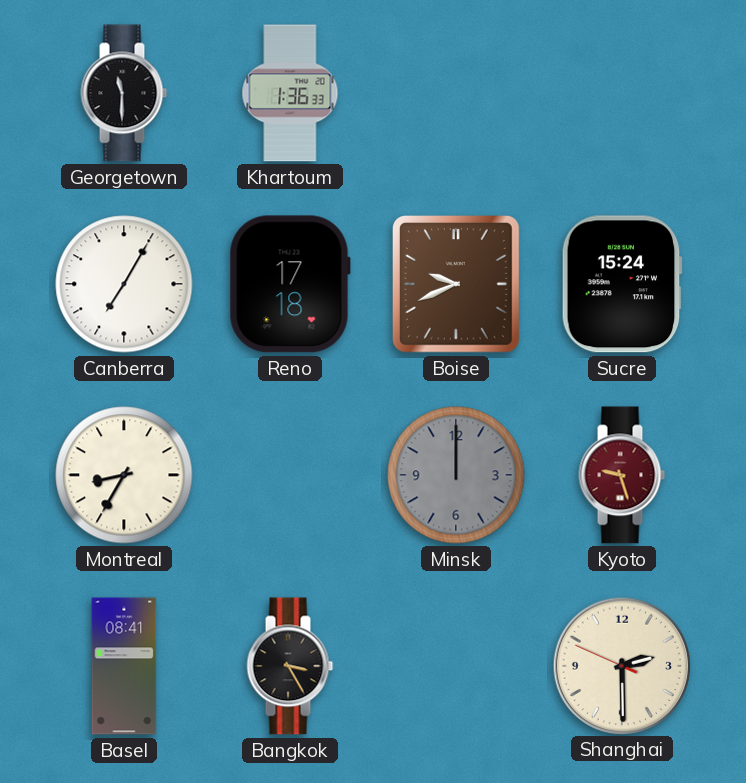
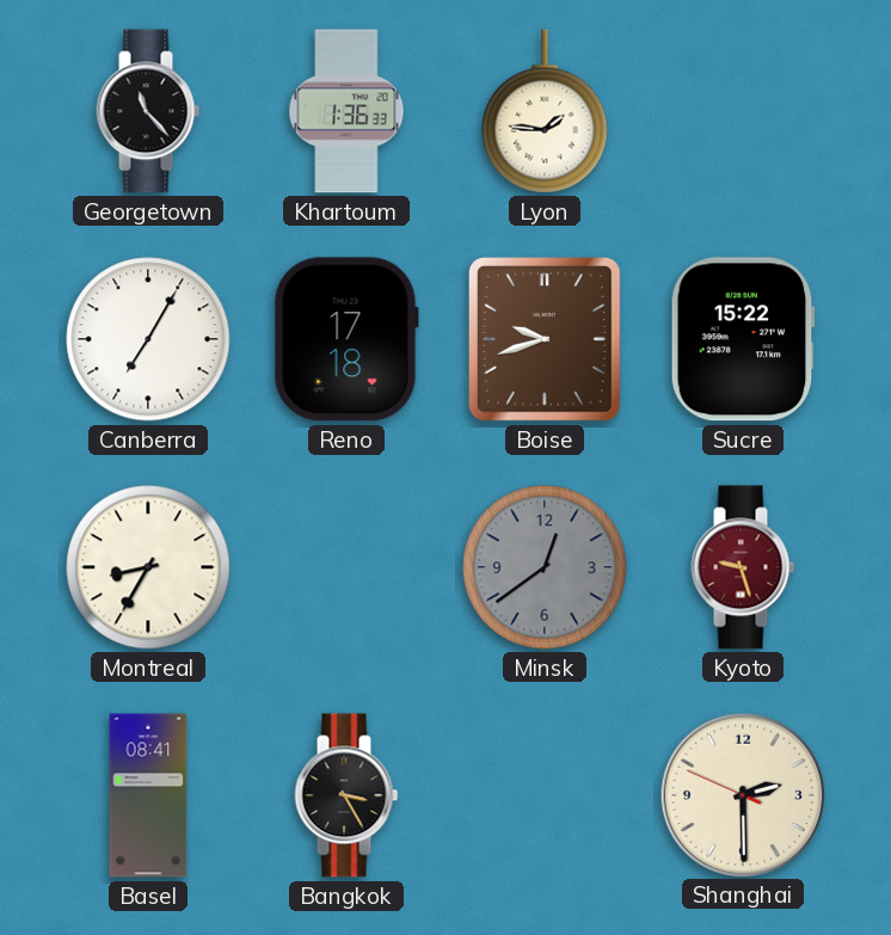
Georgetown: 11:30 -> 11:23 (148, 111)
Lyon: none -> 1:46 (545, 111)
Boise: 9:41 -> 9:42 (545, 340)
Sucre: 15:24 -> 15:22 (743, 339)
Minsk: 12:00 -> 12:39 (545, 567)
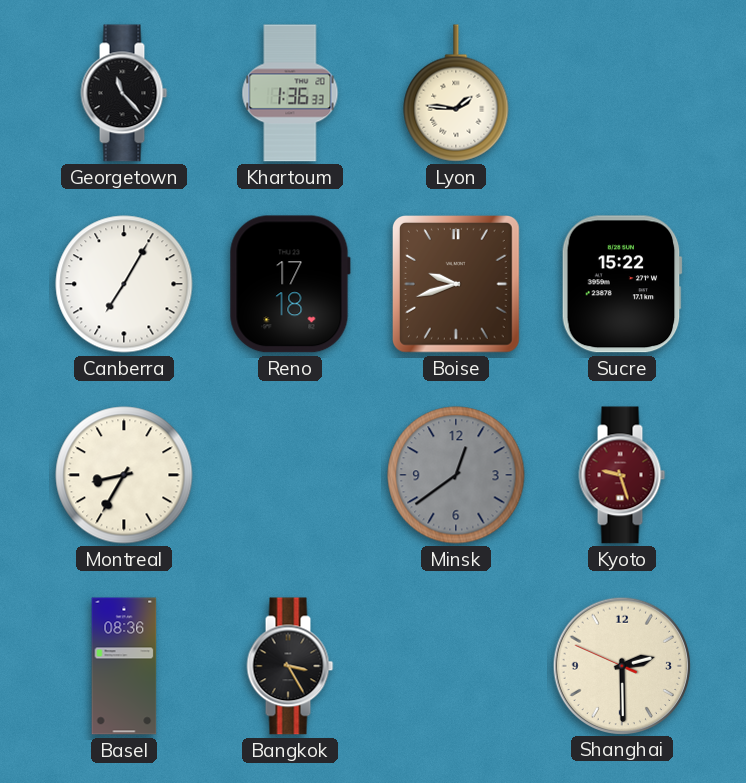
Basel: 08:41 -> 08:36 (124, 666)
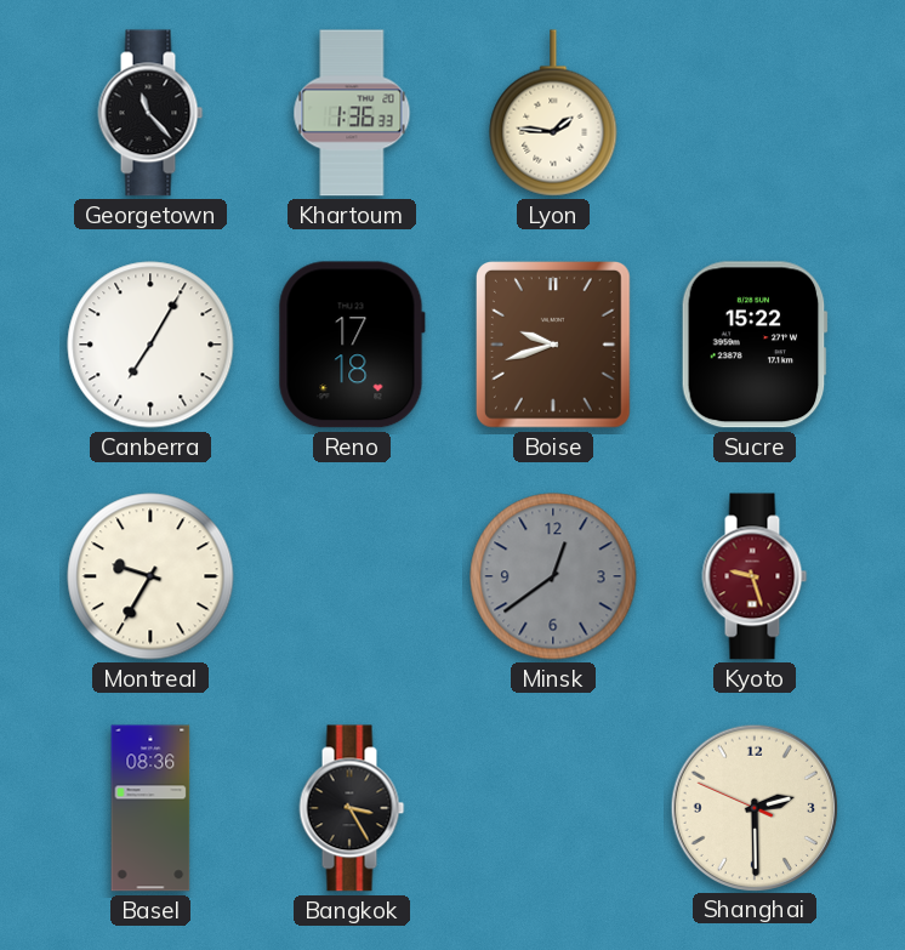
Montreal: 8:35 -> 9:35 (150, 576)
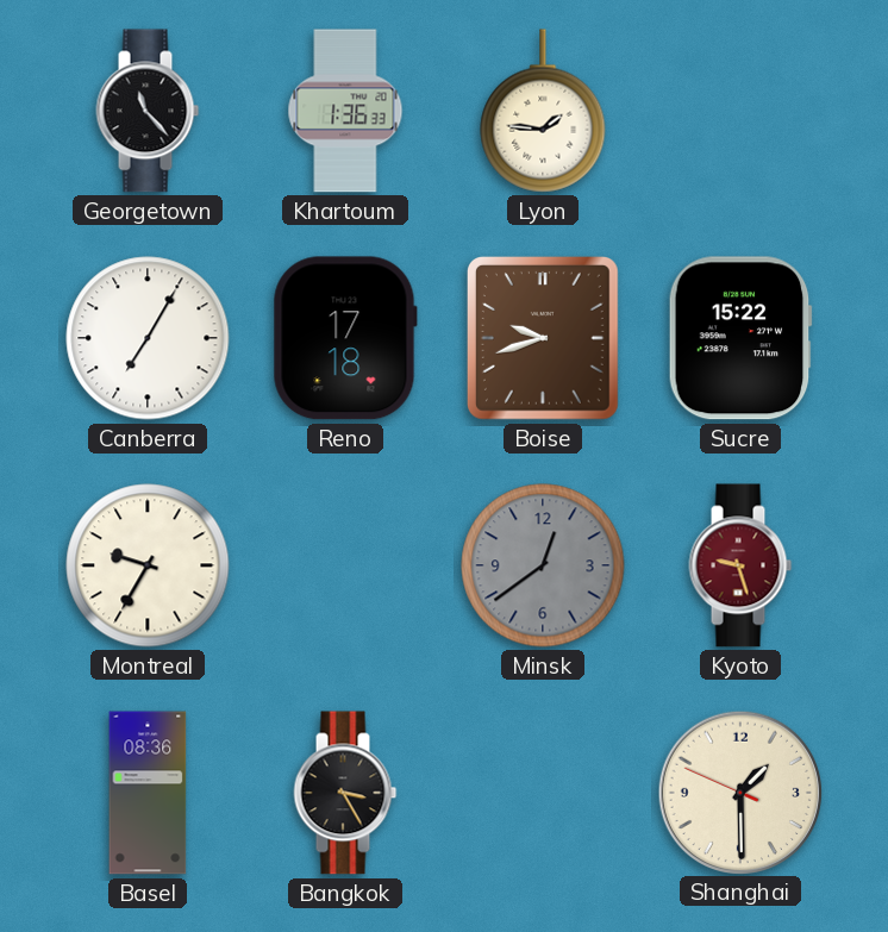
Shanghai: 2:29 -> 1:29 (739, 792)
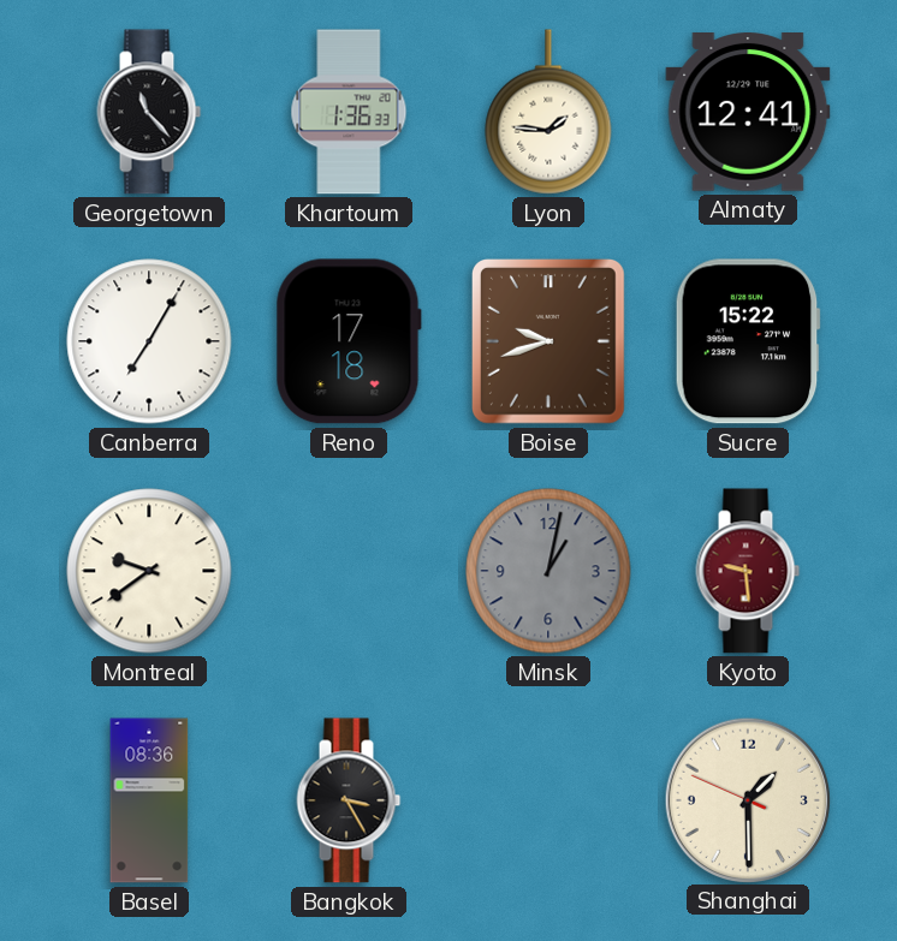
Almaty: none -> 12:41 (748, 113)
Montreal: 9:35 -> 9:39 (149, 571)
Minsk: 12:39 -> 1:02 (548, 571)
Kyoto: 9:27 -> 9:29 (748, 571)
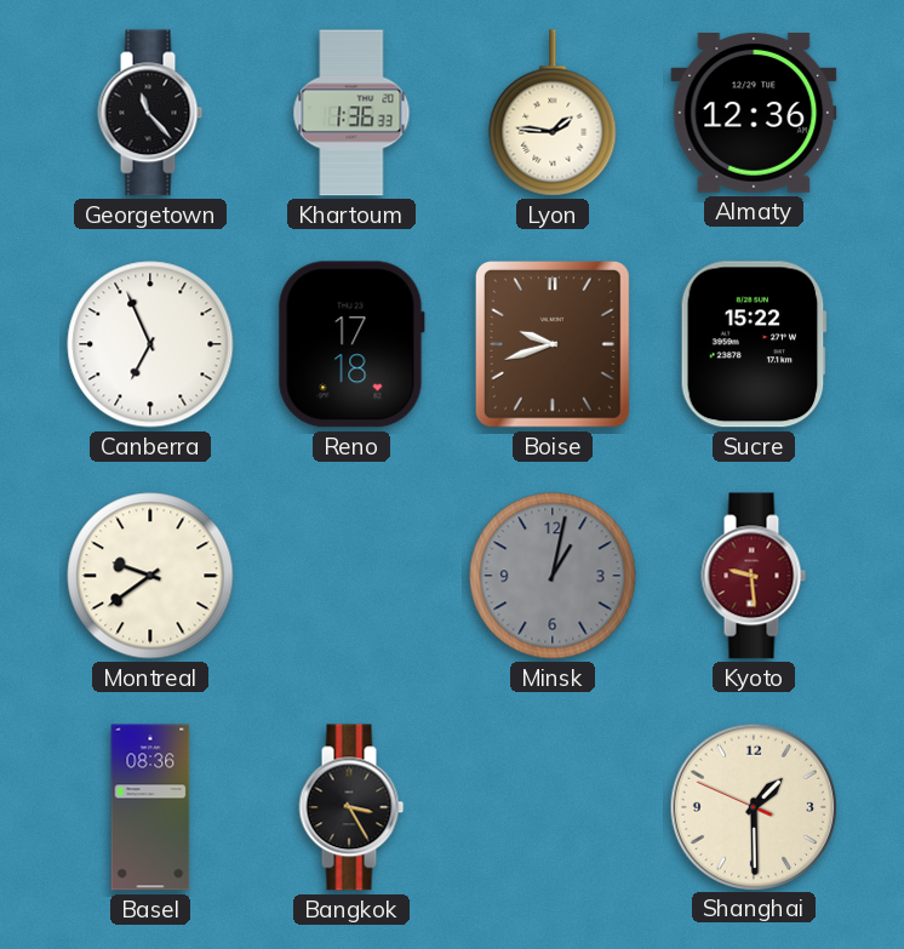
Almaty: 12:41 -> 12:36 (754, 114)
Canberra: 7:05 -> 6:56 (150, 344)
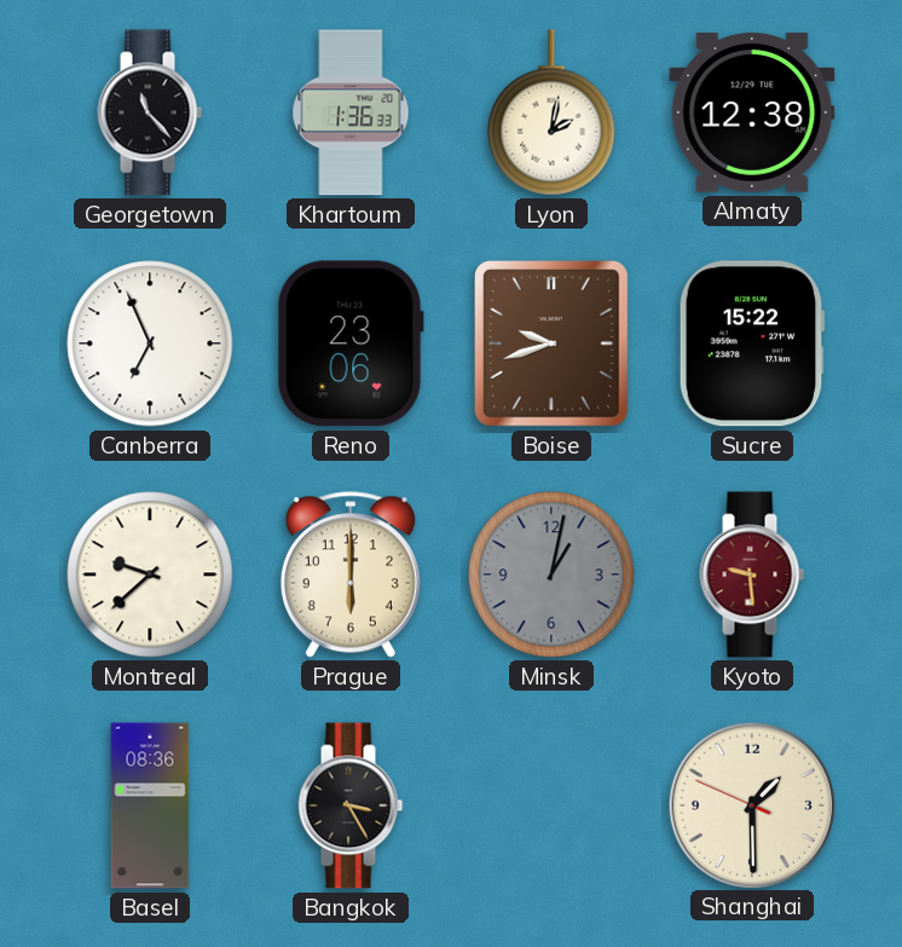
Lyon: 1:46 -> 2:02 (551, 112)
Almaty: 12:36 -> 12:38 (752, 114)
Reno: 17:18 -> 23:06 (351, 343)
Montreal: 9:39 -> 9:38 (150, 574)
Prague: none -> 6:00 (351, 574)
